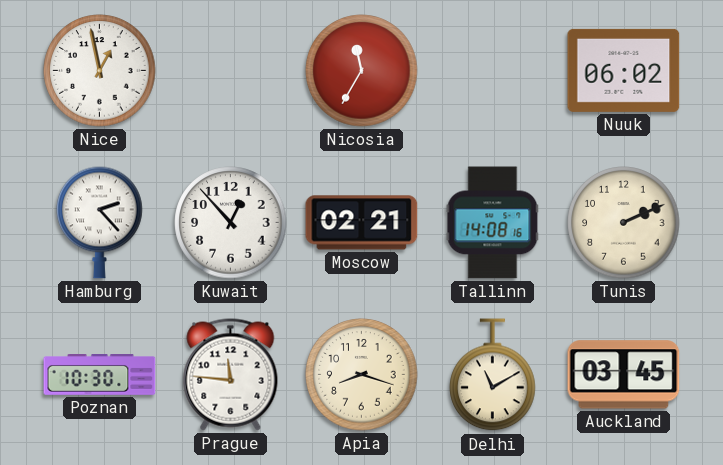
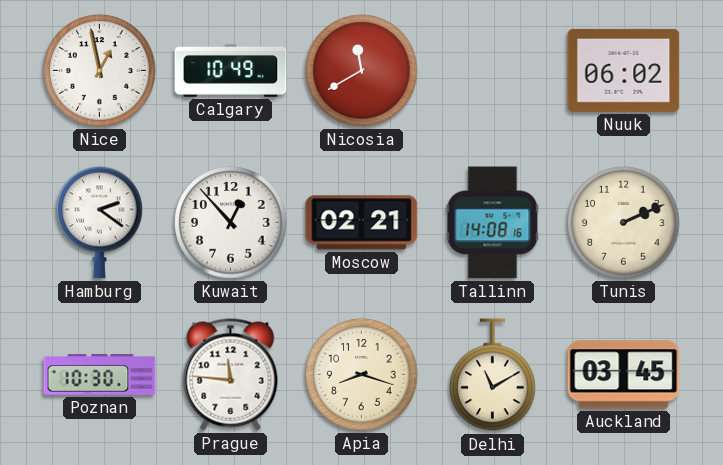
Calgary: none -> 10:49 (231, 71)
Nicosia: 11:35 -> 11:40 (362, 71)
Hamburg: 2:23 -> 2:21 (100, 222)
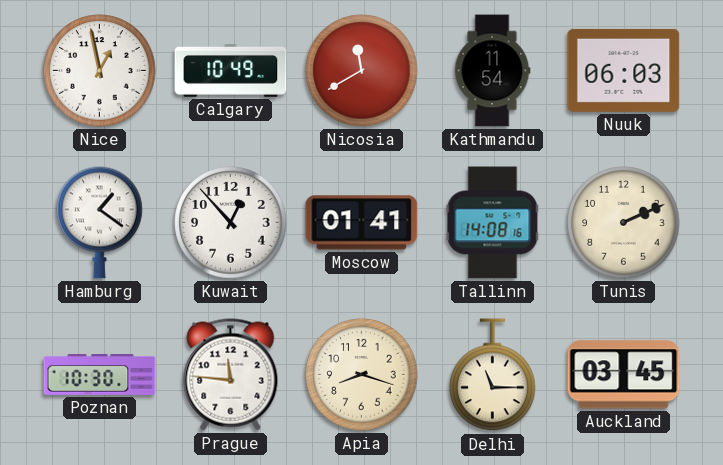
Kathmandu: none -> 11:54 (492, 71)
Nuuk: 06:02 -> 06:03 (624, 70)
Hamburg: 2:21 -> 1:21 (100, 222)
Moscow: 02:21 -> 01:41 (362, 223)
Delhi: 11:10 -> 11:15 (493, 375)
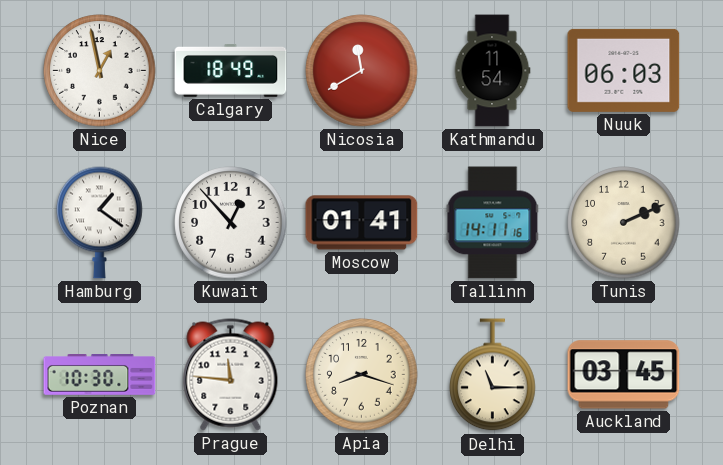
Calgary: 10:49 -> 18:49 (231, 71)
Tallinn: 14:08 -> 14:11 (493, 223)
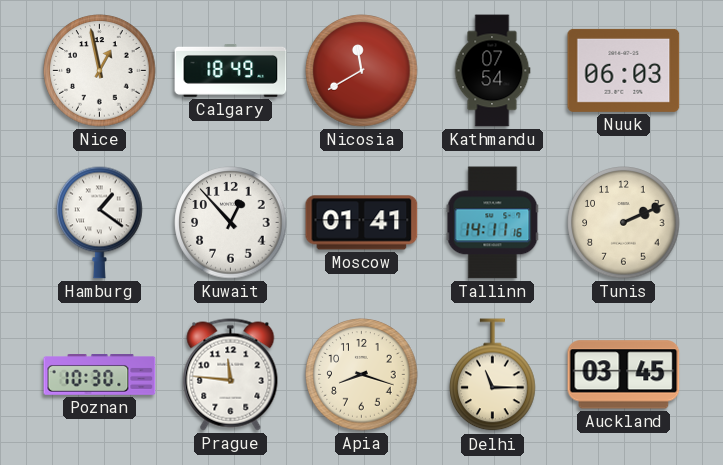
Kathmandu: 11:54 -> 07:54 (492, 71)
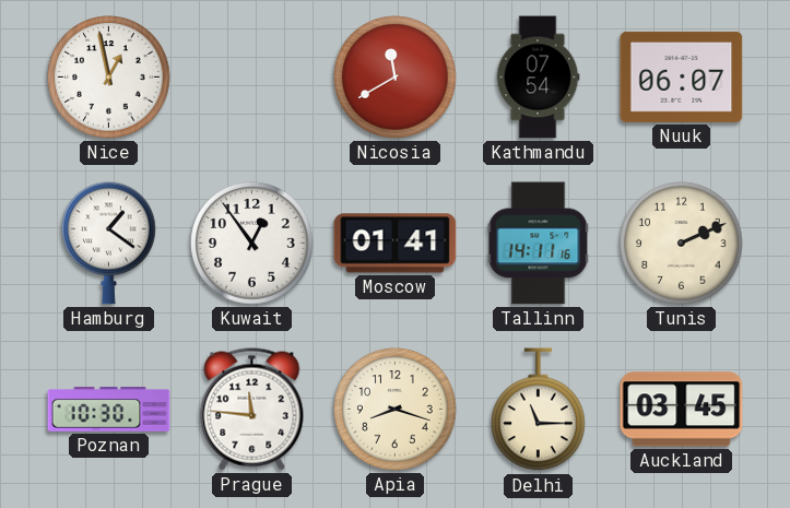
Calgary: 18:49 -> none (231, 71)
Nuuk: 06:03 -> 06:07 (682, 76)
Kuwait: 12:53 -> 12:54 (252, 244)
